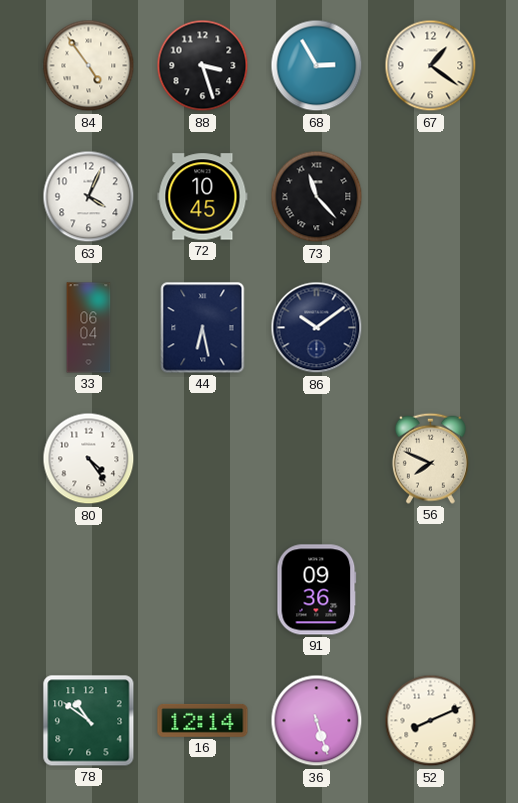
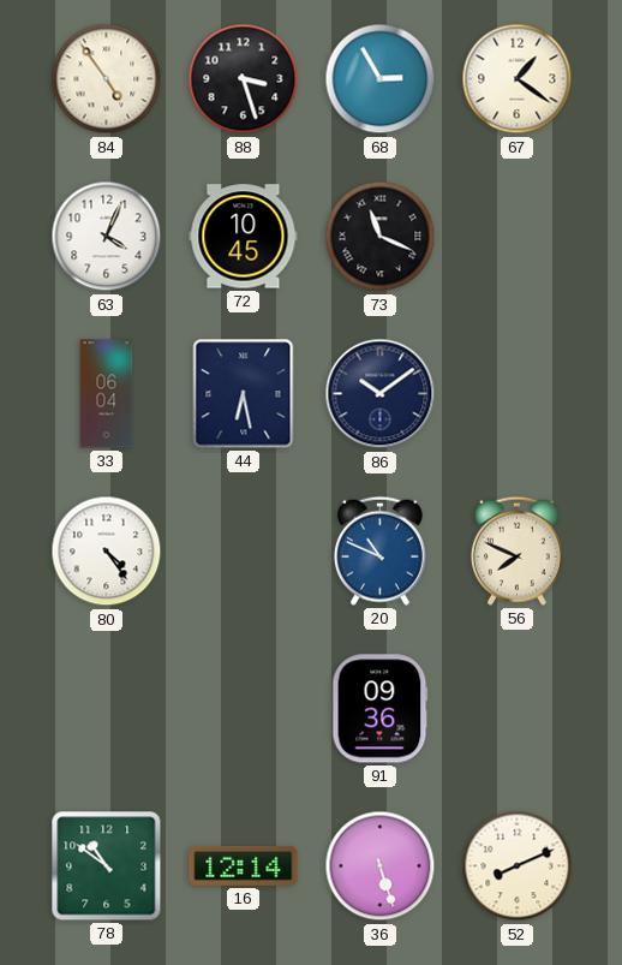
73: 11:23 -> 11:19 (381, 237)
20: none -> 10:49 (379, 550)
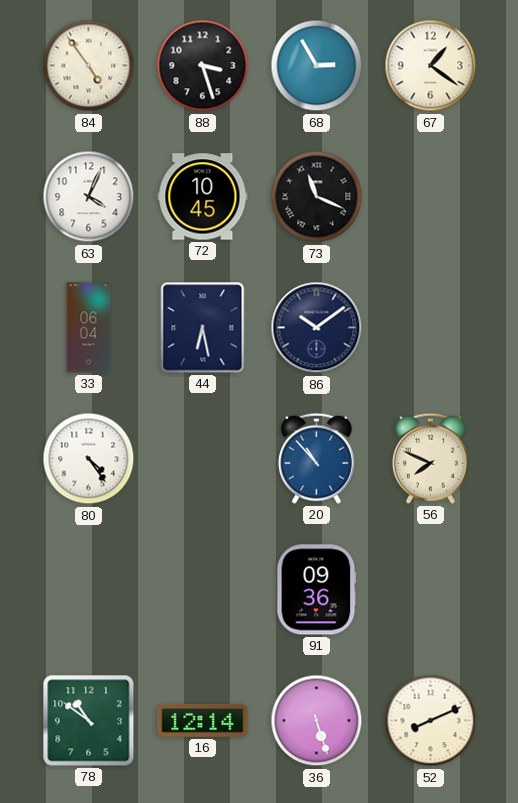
20: 10:49 -> 10:53 (316, 458)
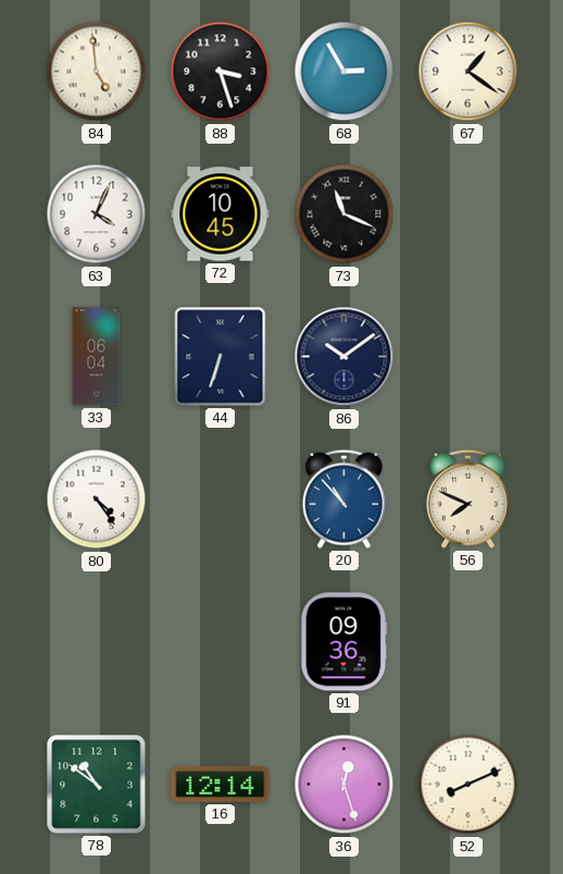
84: 4:54 -> 4:59 (97, 72)
44: 6:28 -> 6:33 (221, 357)
36: 5:27 -> 12:27 (345, 785)
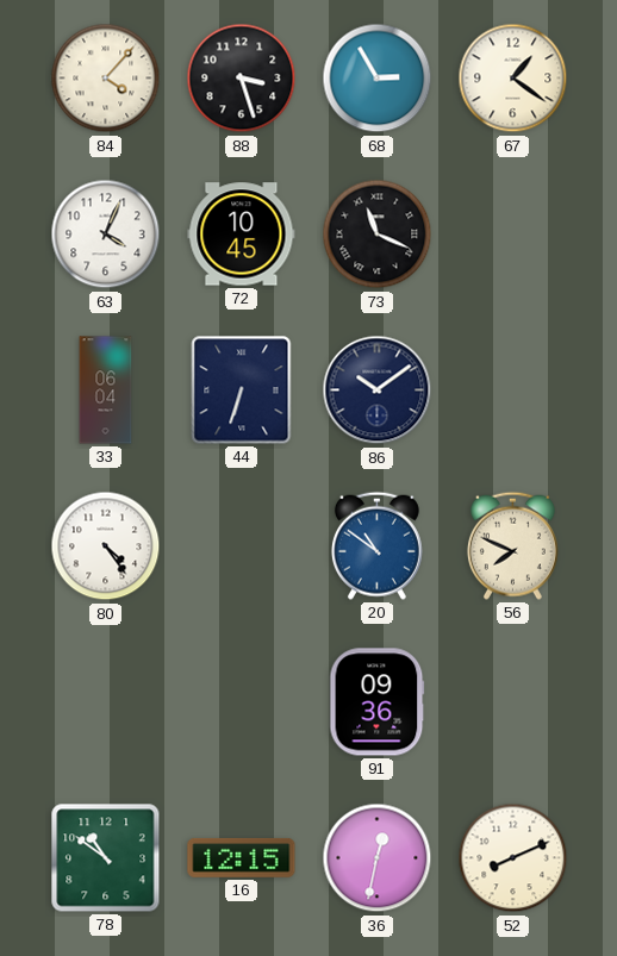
84: 4:59 -> 4:07 (106, 79)
20: 10:53 -> 10:51 (376, 545)
16: 12:14 -> 12:15 (242, 857)
36: 12:27 -> 12:32 (378, 858)
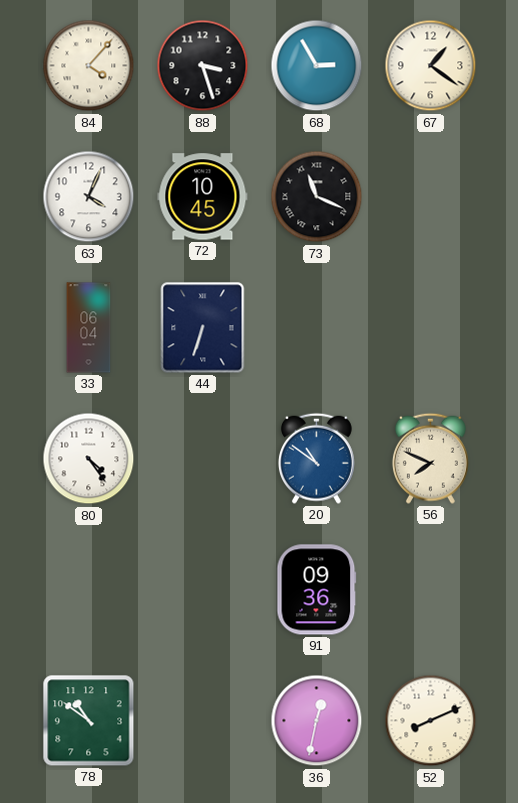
86: 10:09 -> none (378, 390)
16: 12:15 -> none (242, 857)
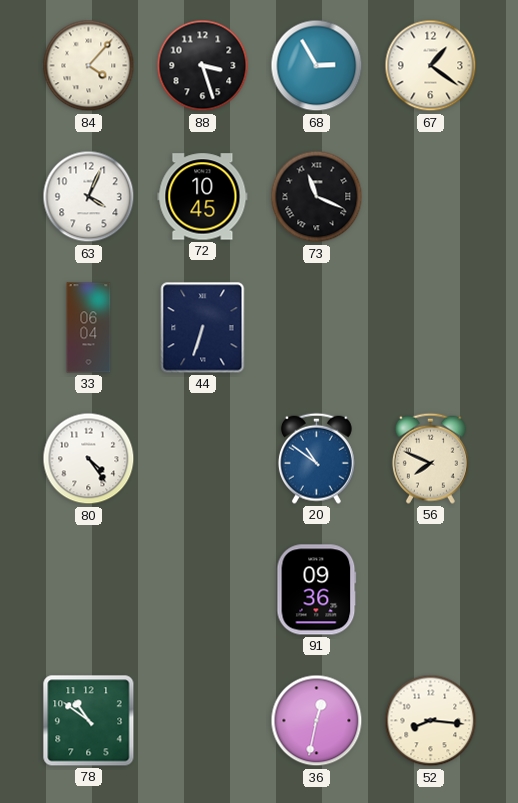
52: 8:11 -> 8:16 (431, 721)
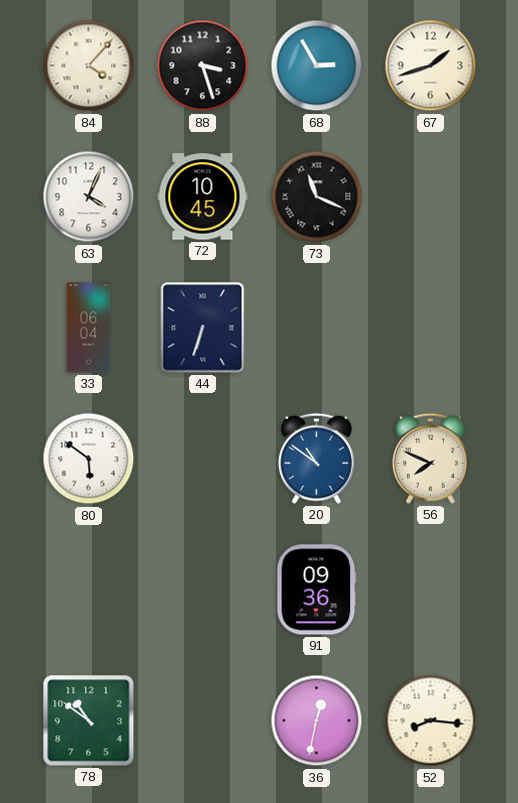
67: 1:21 -> 1:42 (431, 66)
80: 4:24 -> 5:51 (89, 459)
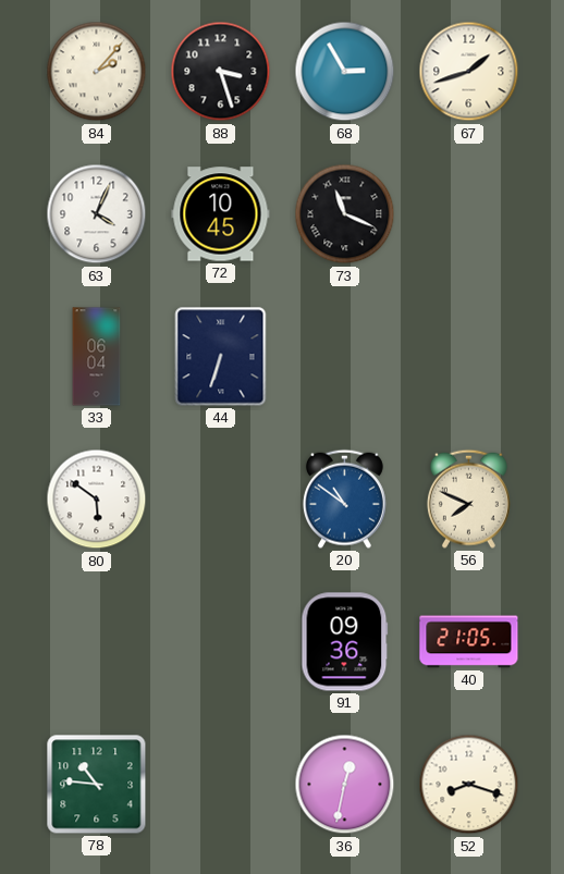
84: 4:07 -> 2:07 (97, 72)
40: none -> 21:05 (469, 642)
78: 10:51 -> 10:46 (97, 785)
52: 8:16 -> 8:18 (469, 785)
